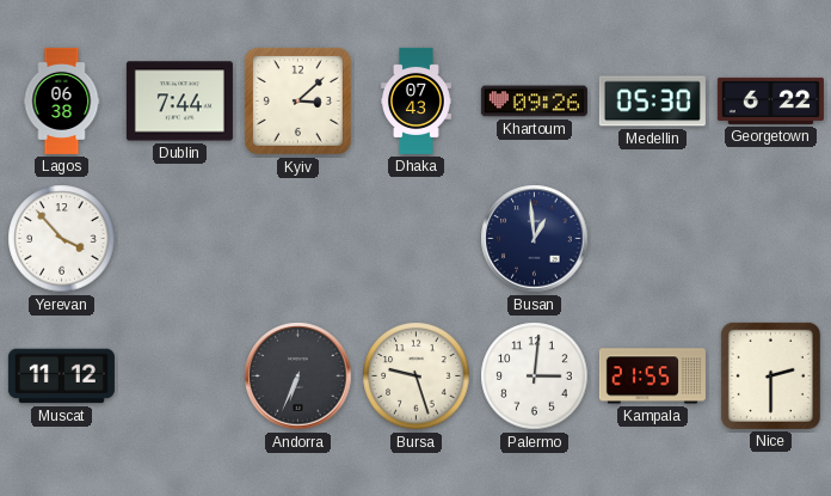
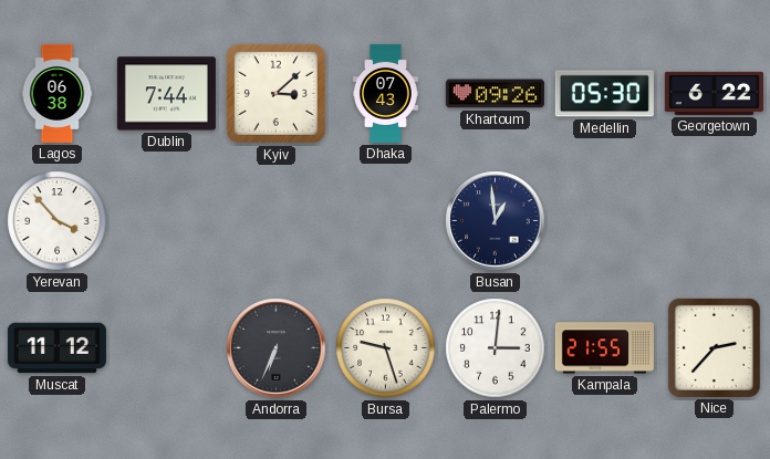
Nice: 2:30 -> 2:37 (714, 347)
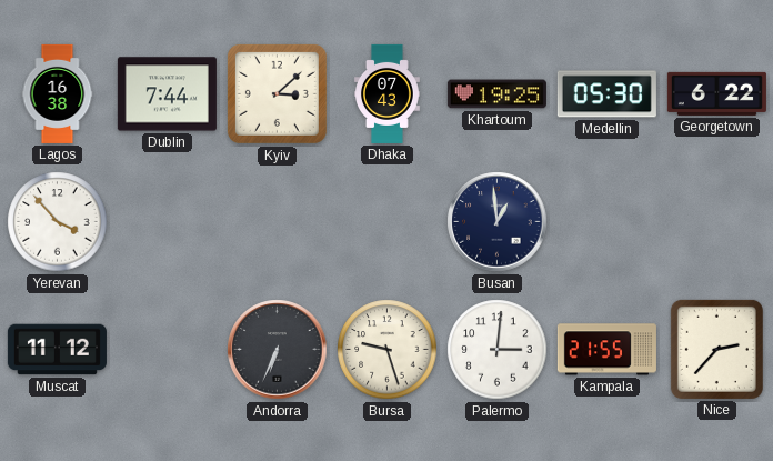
Lagos: 06:38 -> 16:38 (58, 93)
Khartoum: 09:26 -> 19:25 (496, 94)
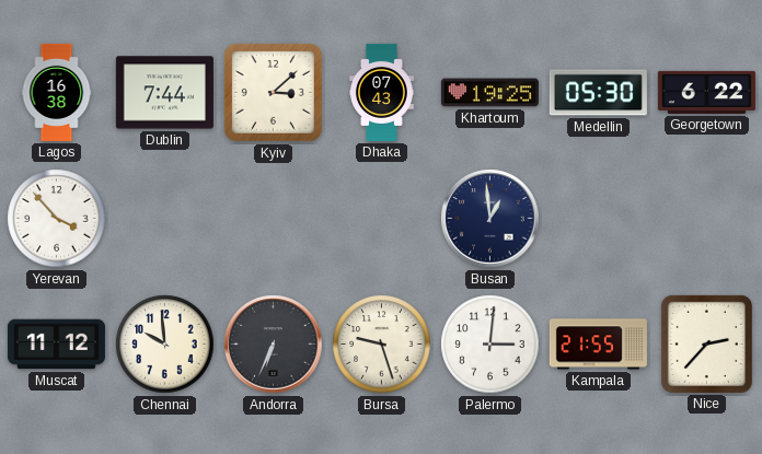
Chennai: none -> 9:59 (165, 345)
